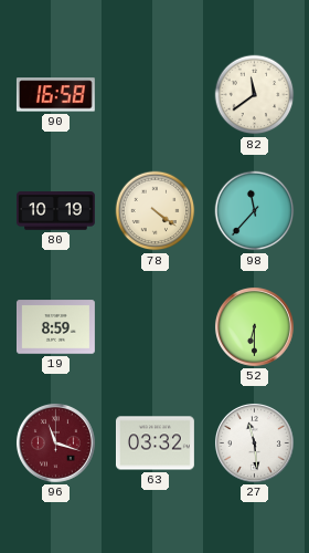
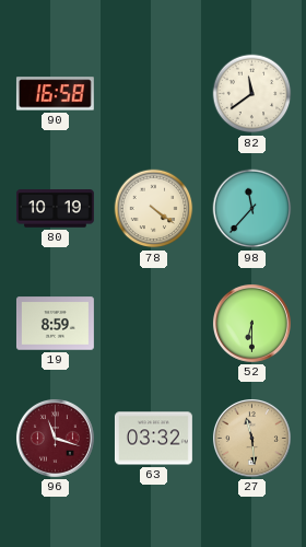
27 dial: white -> champagne (251, 438)
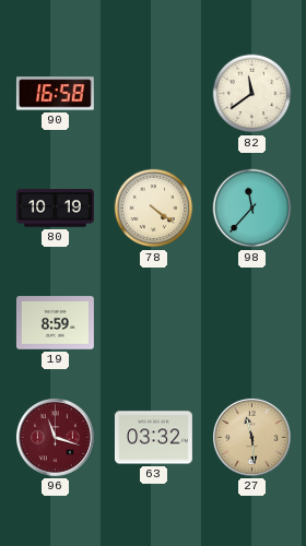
52: 6:30 -> none (251, 323)
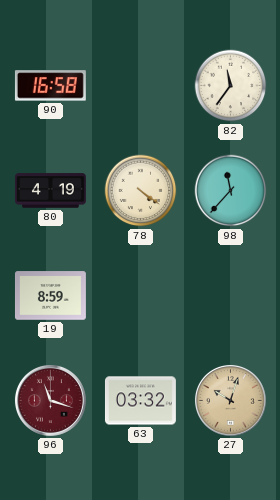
82: 11:39 -> 11:36 (231, 86)
80: 10:19 -> 4:19 (50, 191)
27: 11:29 -> 10:03 (230, 400)
